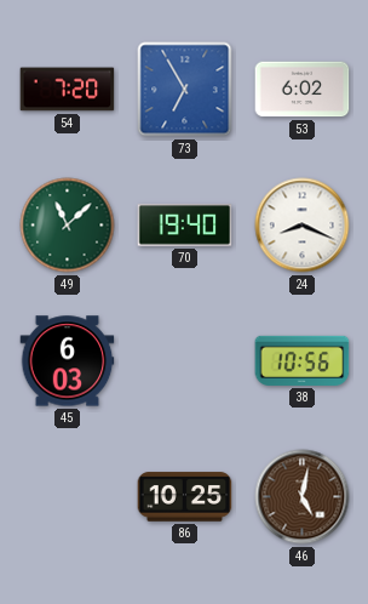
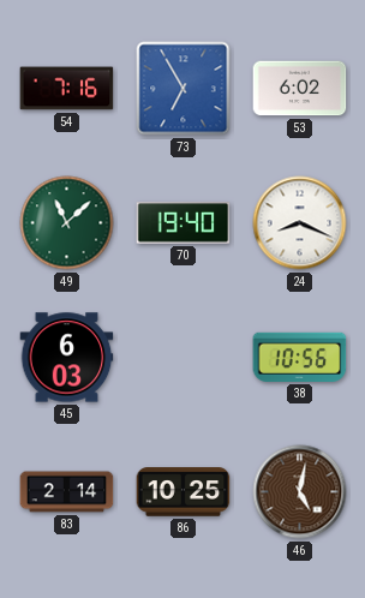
54: 7:20 -> 7:16 (67, 89)
83: none -> 2:14 (67, 492)
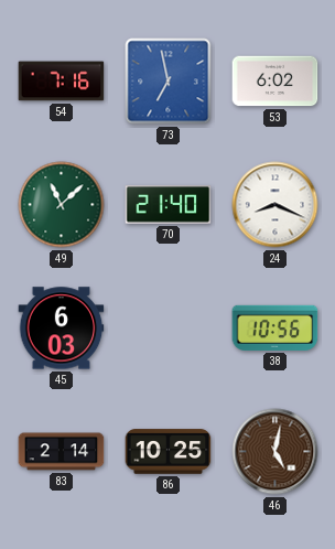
73: 6:55 -> 6:58 (169, 82)
70: 19:40 -> 21:40 (169, 205)
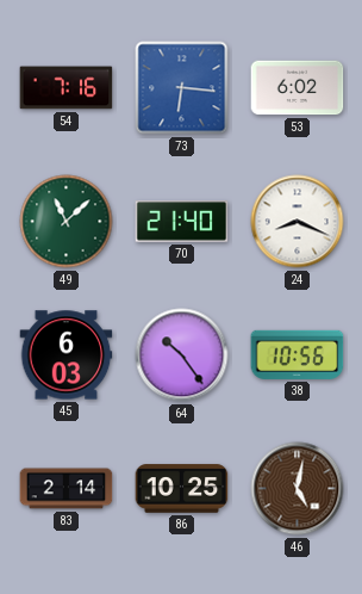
73: 6:58 -> 6:16 (182, 88)
64: none -> 10:24 (182, 355)
